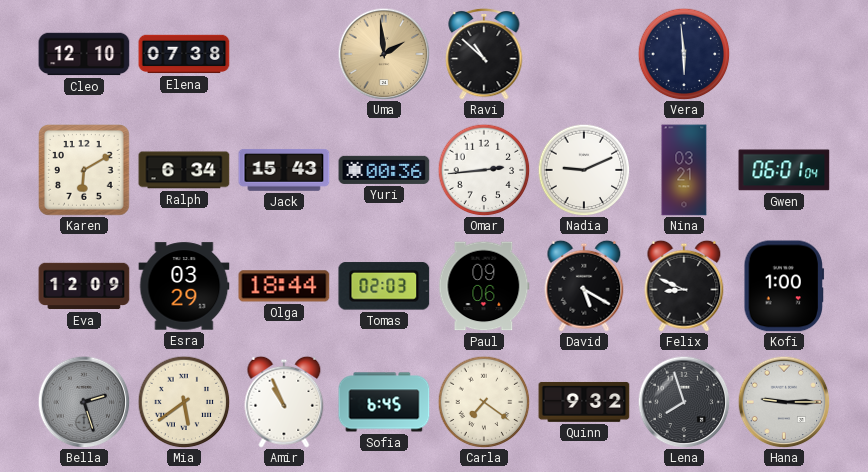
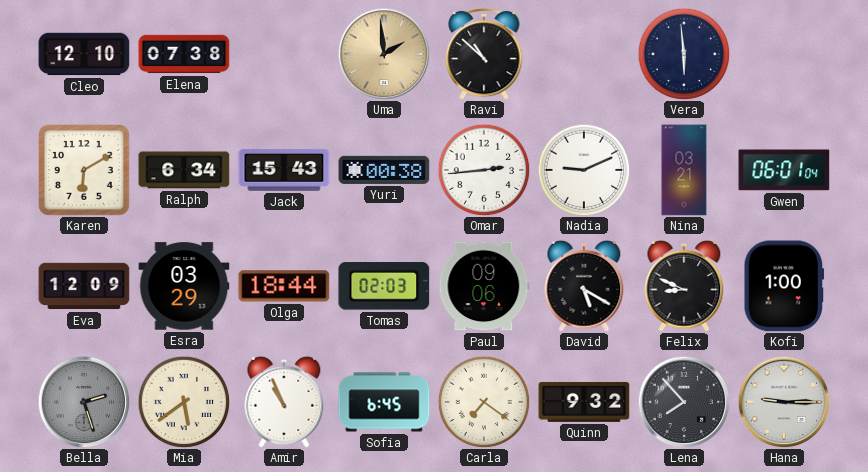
Yuri: 00:36 -> 00:38 (384, 170)
Lena: 7:57 -> 7:53 (684, 402)
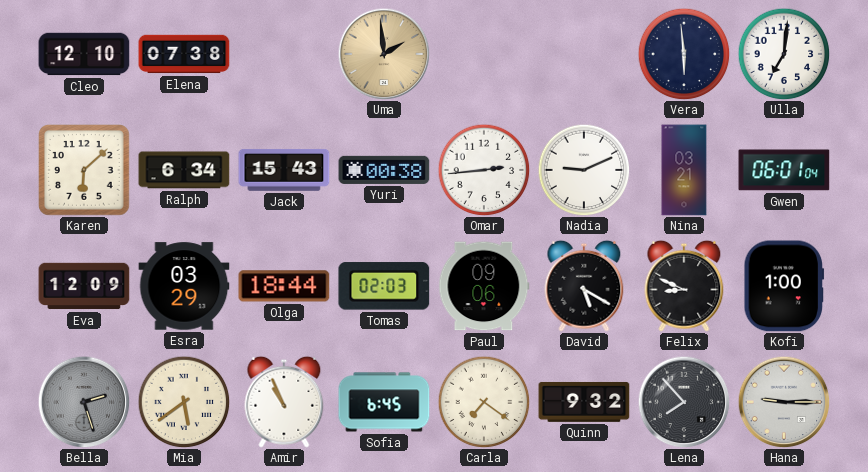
Ravi: 10:52 -> none (484, 54)
Ulla: none -> 7:01 (784, 54)
Karen: 6:10 -> 6:08 (85, 171)
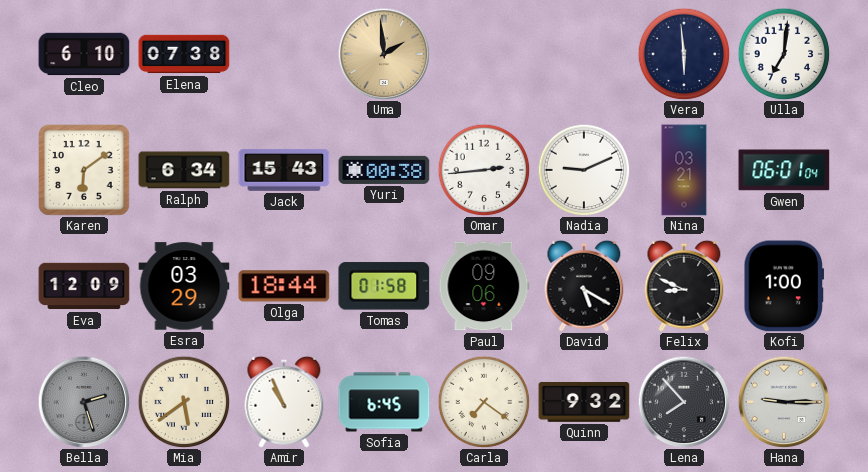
Cleo: 12:10 -> 6:10 (84, 54)
Karen: 6:08 -> 6:09 (85, 171)
Tomas: 02:03 -> 01:58 (384, 286)
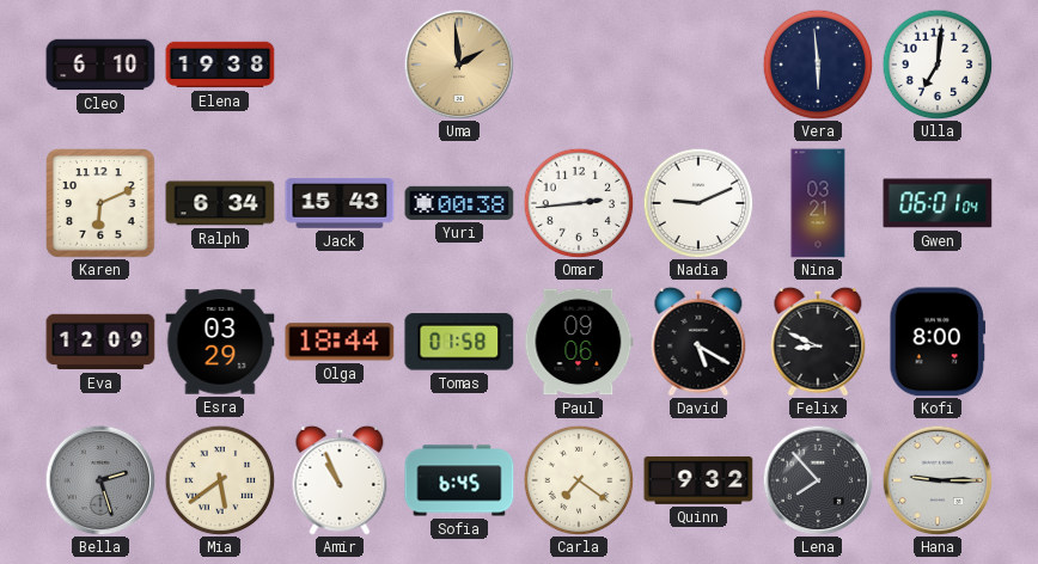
Elena: 07:38 -> 19:38 (220, 65)
Karen: 6:09 -> 6:11 (102, 204)
Kofi: 1:00 -> 8:00 (938, 342)
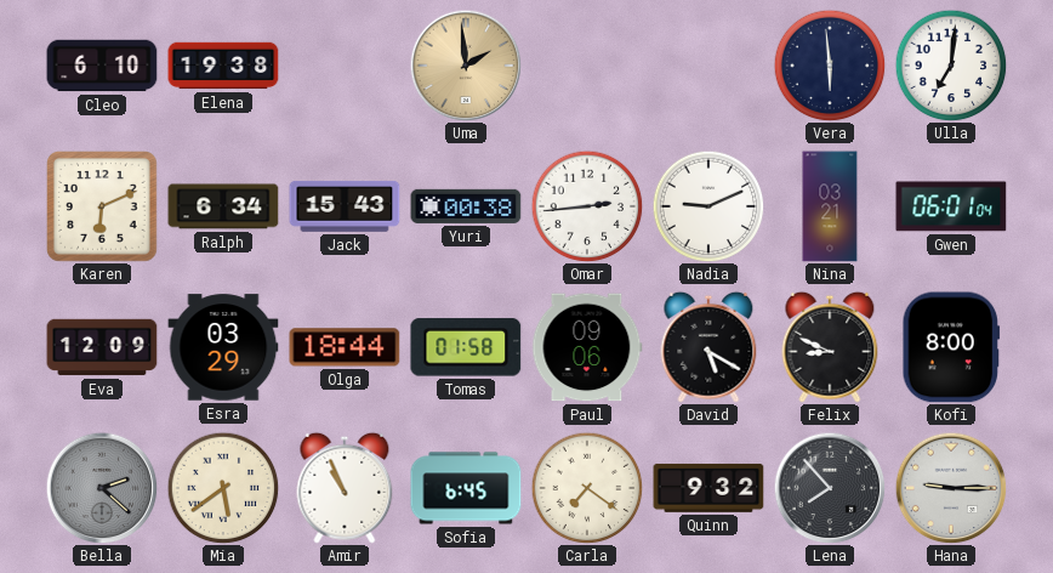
Bella: 2:27 -> 2:22 (102, 488)
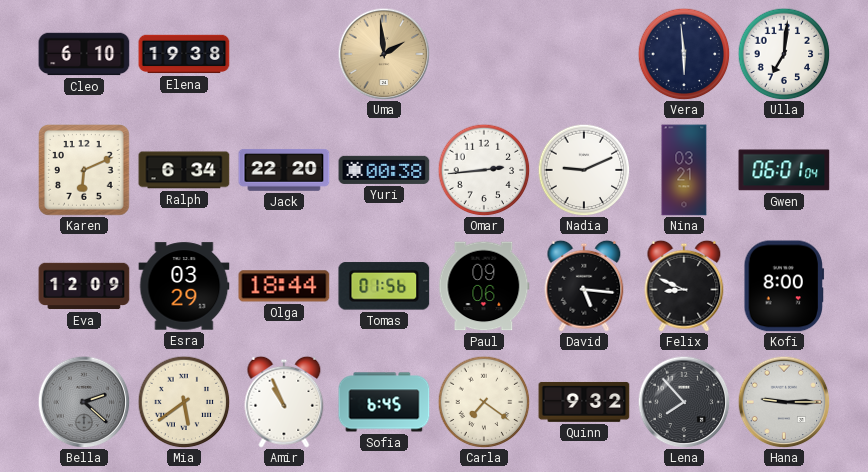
Jack: 15:43 -> 22:20 (284, 170)
Tomas: 01:58 -> 01:56 (384, 286)
David: 5:20 -> 5:16 (584, 286)
